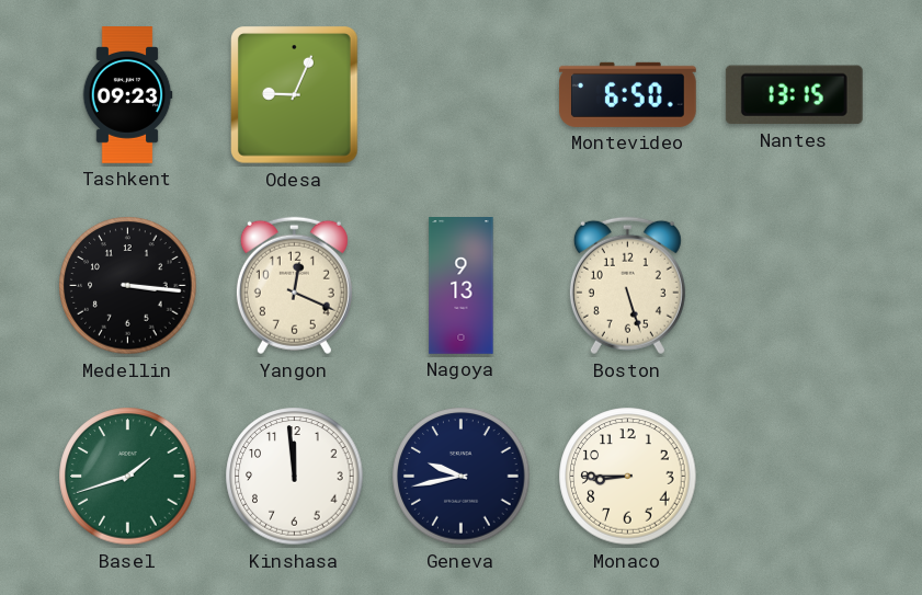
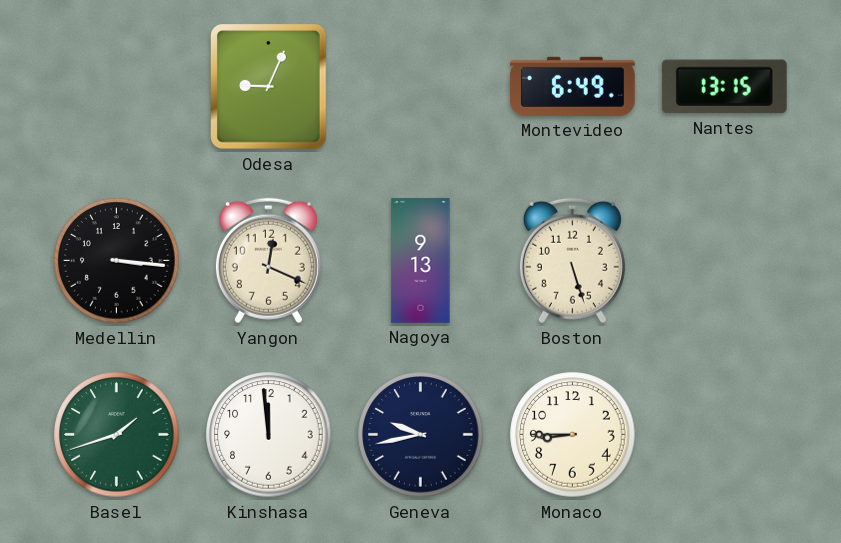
Tashkent: 09:23 -> none (127, 95)
Montevideo: 6:50 -> 6:49 (572, 86)
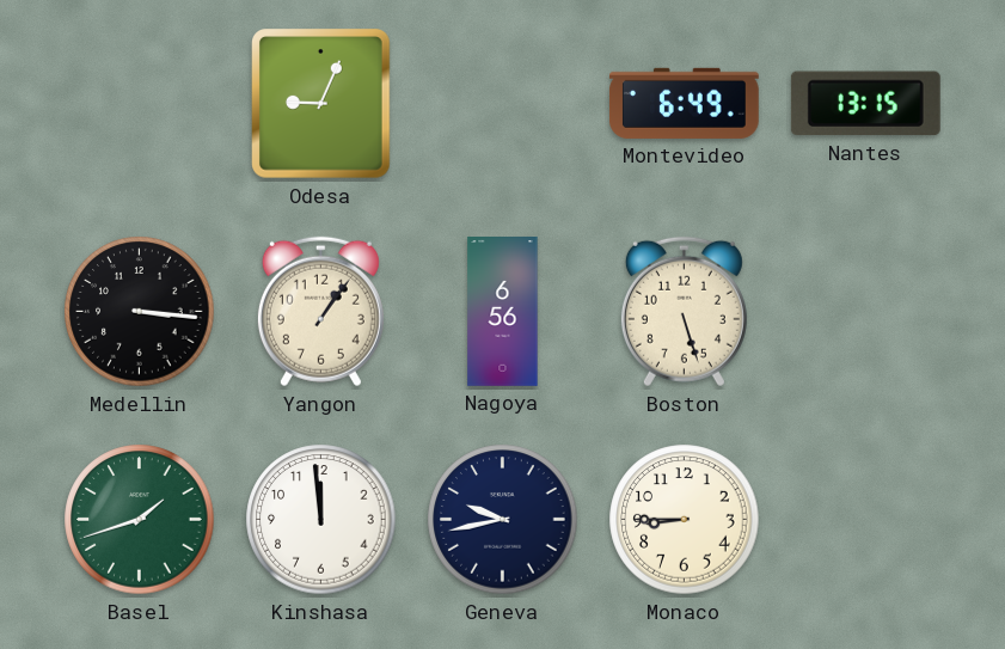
Yangon: 12:19 -> 1:06 (320, 312)
Nagoya: 9:13 -> 6:56 (503, 312)
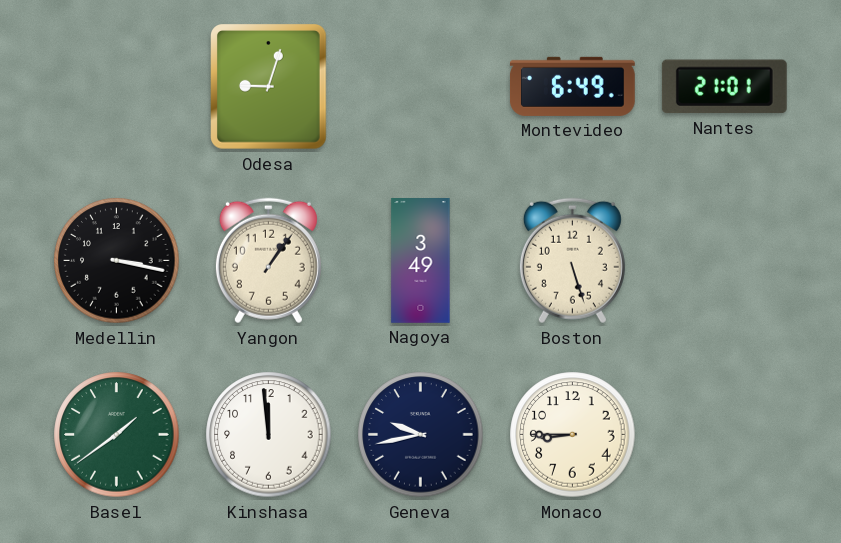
Odesa: 9:04 -> 9:03 (269, 87)
Nantes: 13:15 -> 21:01 (724, 87)
Medellin: 3:16 -> 3:17 (117, 261)
Nagoya: 6:56 -> 3:49 (421, 261)
Basel: 1:42 -> 1:39 (117, 435)
